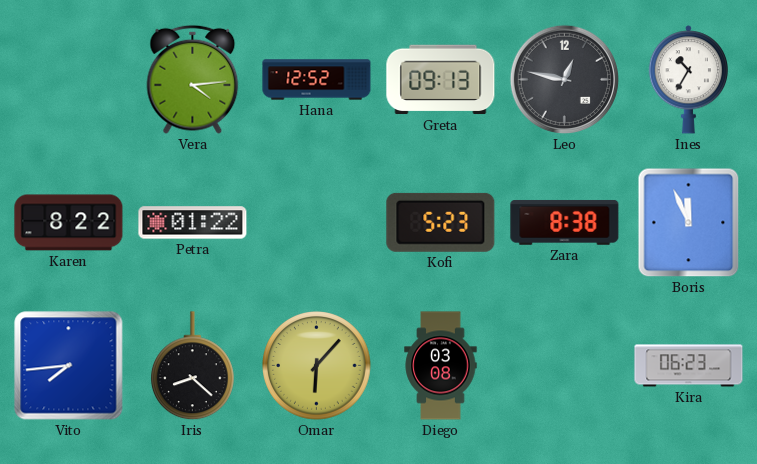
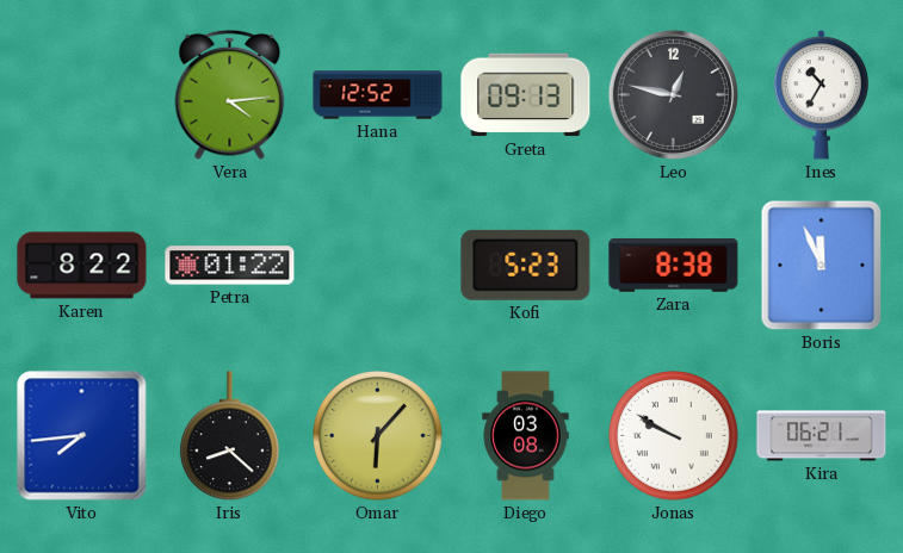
Jonas: none -> 9:50 (674, 436)
Kira: 06:23 -> 06:21 (822, 436)
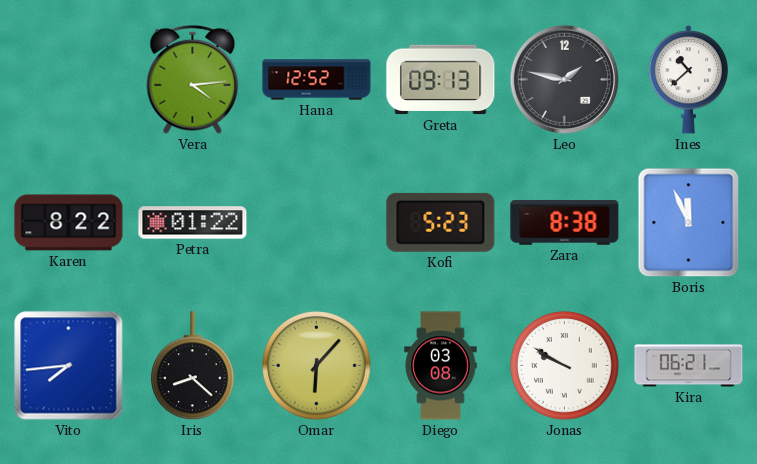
Leo: 12:47 -> 1:47 (564, 79)
Ines: 10:35 -> 10:38 (688, 80)
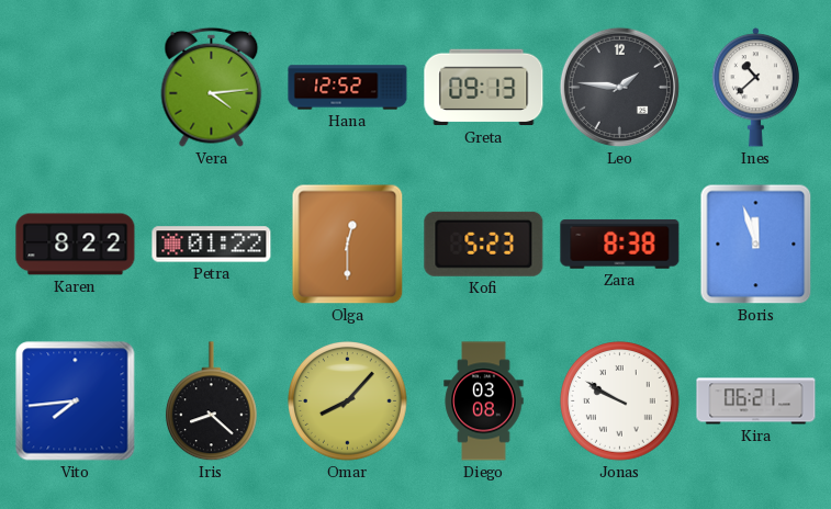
Leo: 1:47 -> 1:46 (619, 87)
Olga: none -> 12:30 (348, 245)
Boris: 11:56 -> 11:57 (756, 245)
Omar: 6:07 -> 8:07 (348, 401)
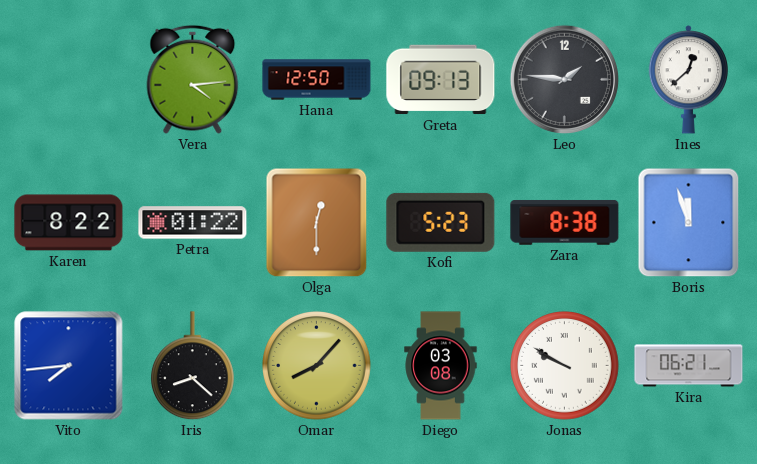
Hana: 12:52 -> 12:50 (317, 80)
Ines: 10:38 -> 12:38 (688, 80)
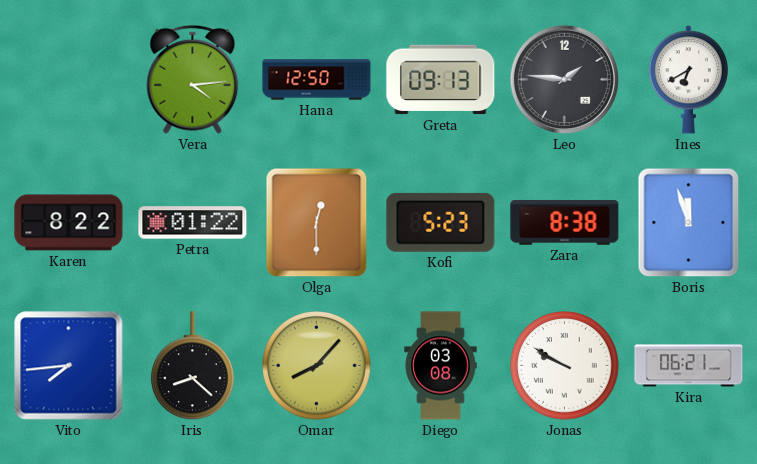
Ines: 12:38 -> 6:40 (688, 80)
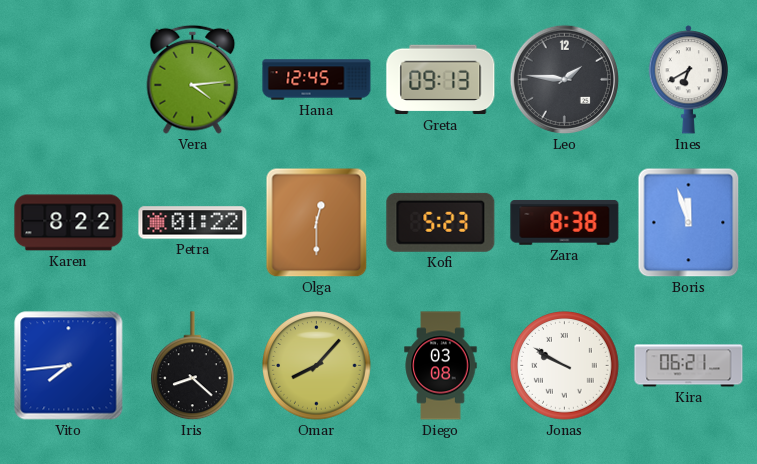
Hana: 12:50 -> 12:45 (317, 80)
